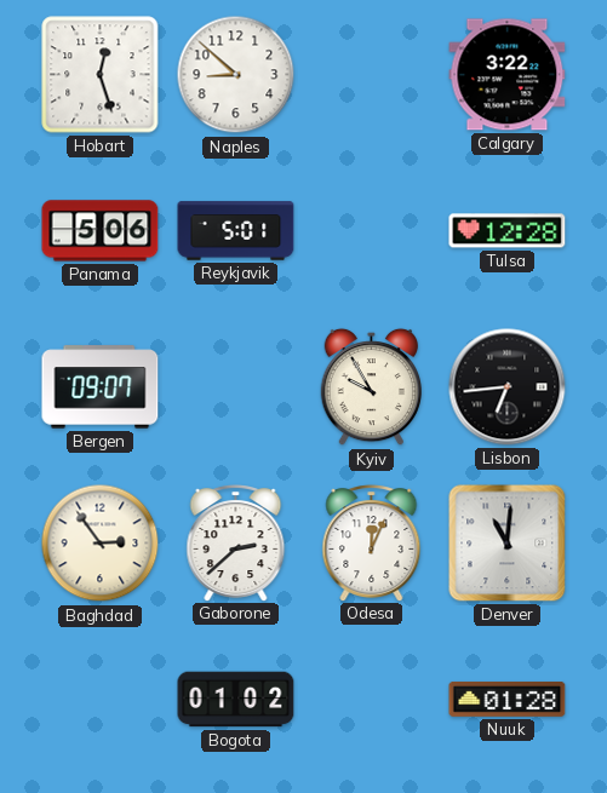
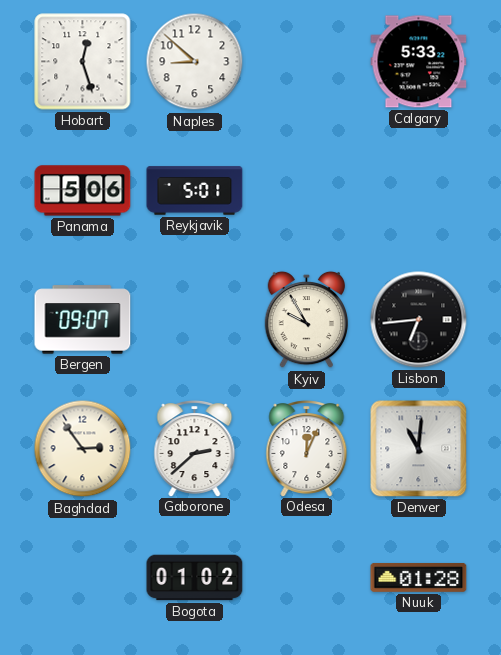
Calgary: 3:22 -> 5:33 (419, 62)
Tulsa: 12:28 -> none (508, 231)
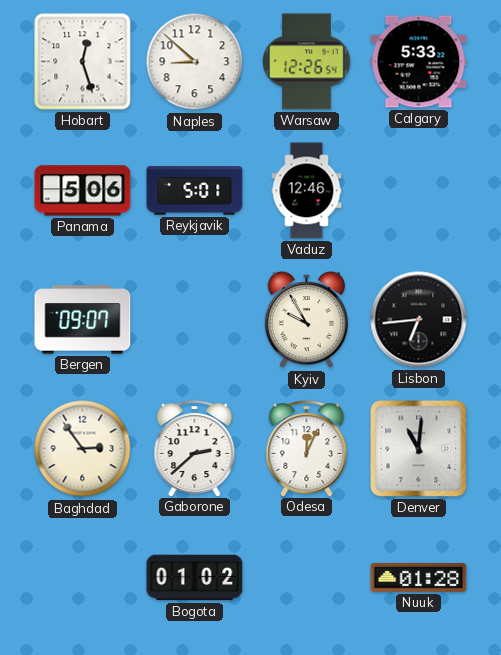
Warsaw: none -> 12:26 (307, 62)
Vaduz: none -> 12:46 (307, 191)
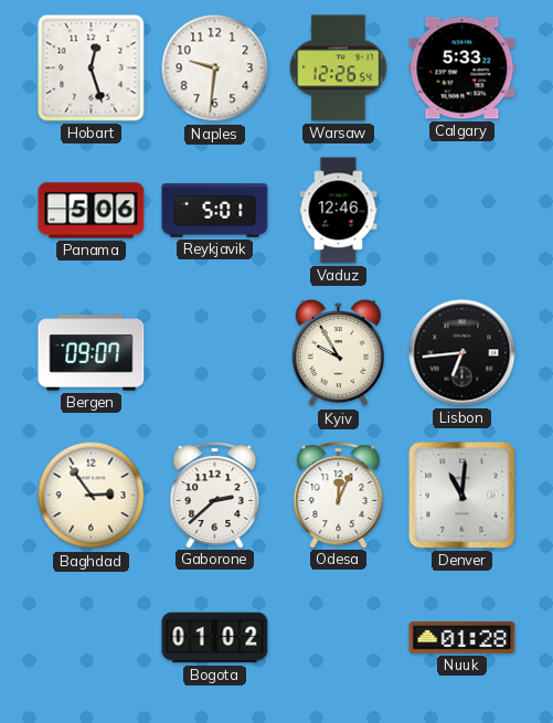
Naples: 8:52 -> 9:31 (215, 68)
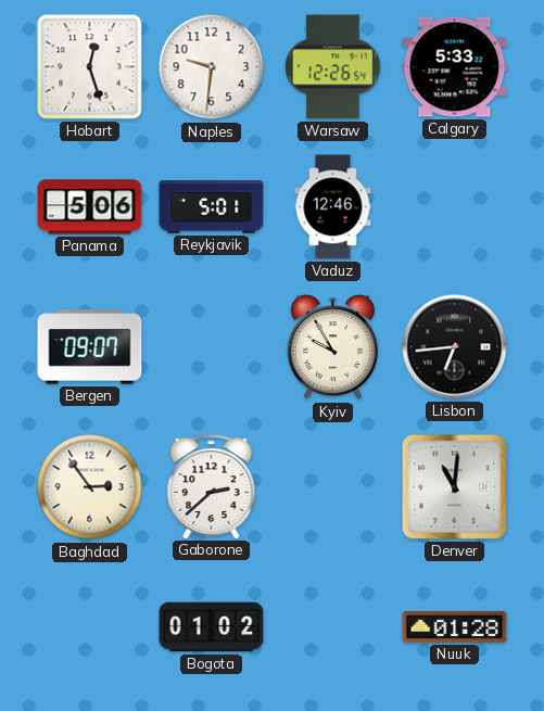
Odesa: 12:04 -> none (339, 496)
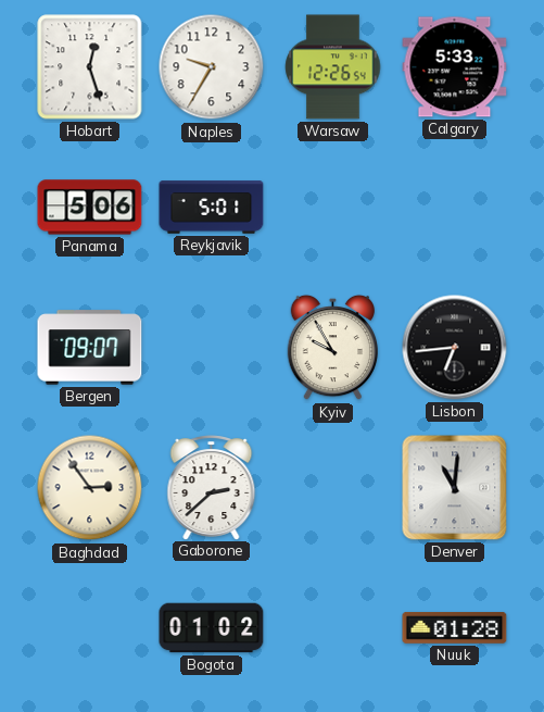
Naples: 9:31 -> 9:35 (212, 67)
Vaduz: 12:46 -> none (333, 207)
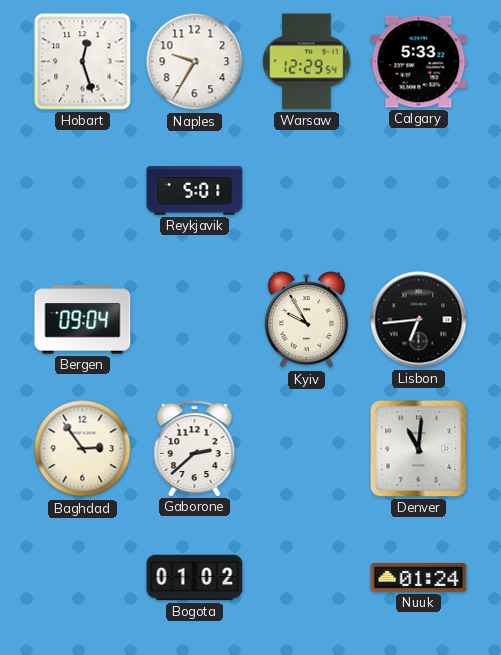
Warsaw: 12:26 -> 12:29 (307, 62)
Panama: 5:06 -> none (90, 208)
Bergen: 09:07 -> 09:04 (83, 320)
Nuuk: 01:28 -> 01:24 (419, 578)
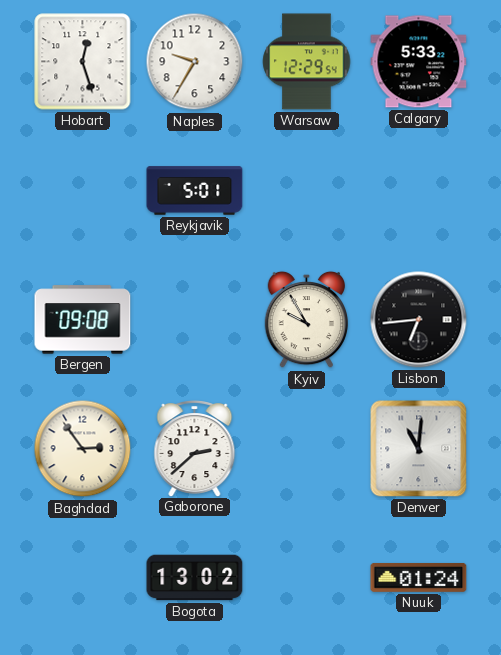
Bergen: 09:04 -> 09:08 (83, 320)
Bogota: 01:02 -> 13:02 (195, 578)
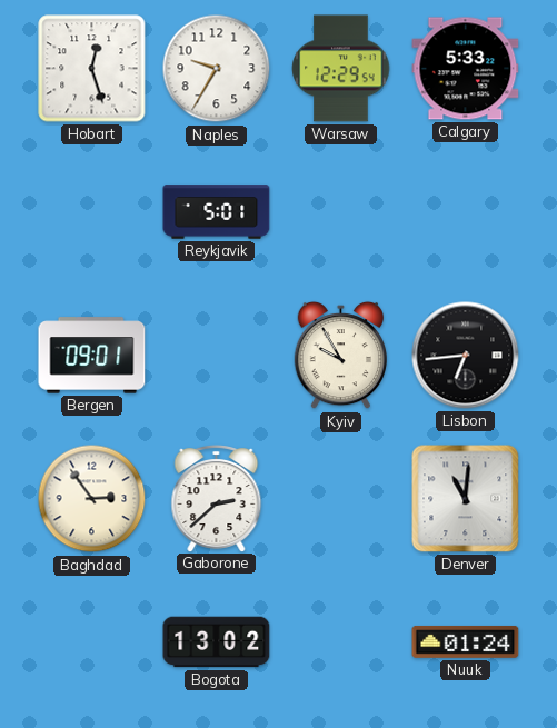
Bergen: 09:08 -> 09:01 (92, 356)
